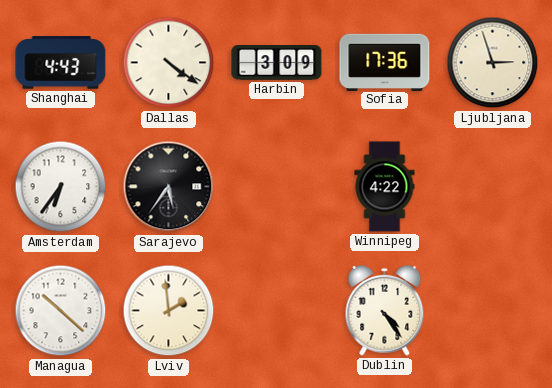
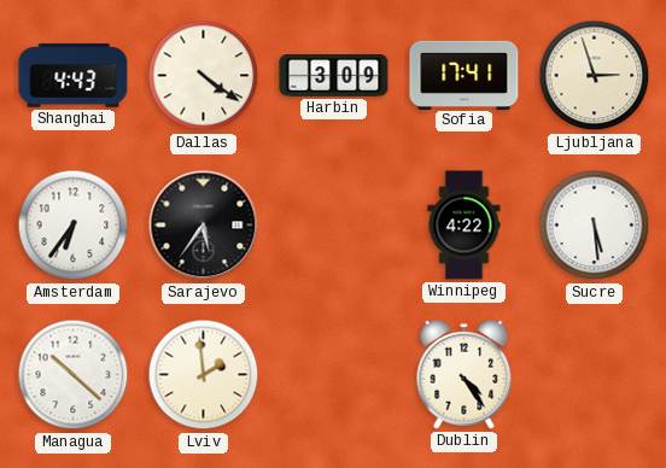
Sofia: 17:36 -> 17:41 (465, 75)
Sucre: none -> 5:29 (595, 226)
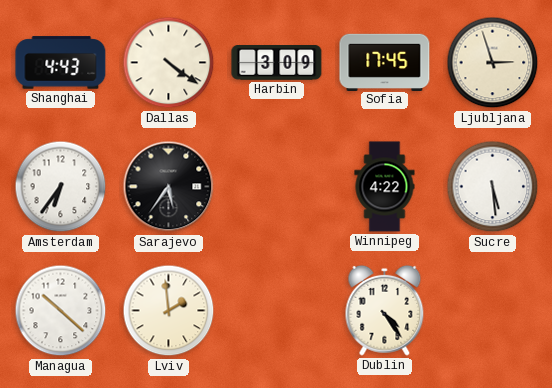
Sofia: 17:41 -> 17:45 (385, 62)
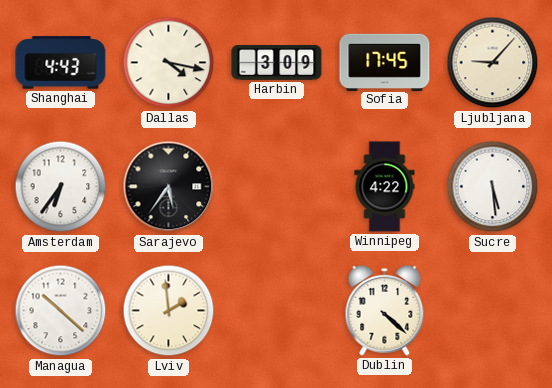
Dallas: 4:21 -> 4:17 (169, 63)
Ljubljana: 2:57 -> 9:07 (493, 63)
Dublin: 4:24 -> 4:22 (385, 310)
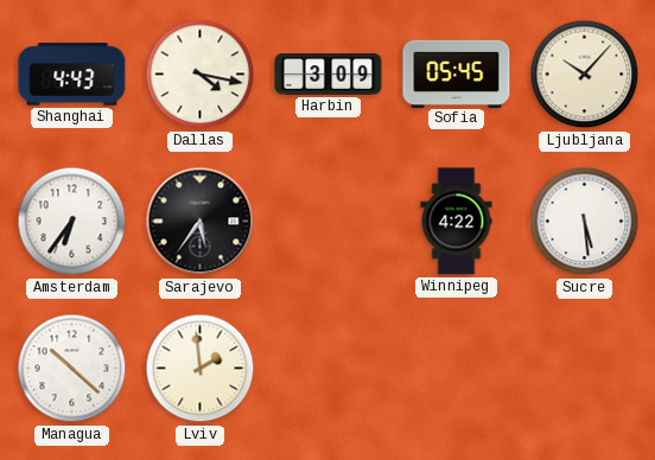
Sofia: 17:45 -> 05:45 (457, 74)
Ljubljana: 9:07 -> 10:07 (585, 75)
Dublin: 4:22 -> none (385, 310)
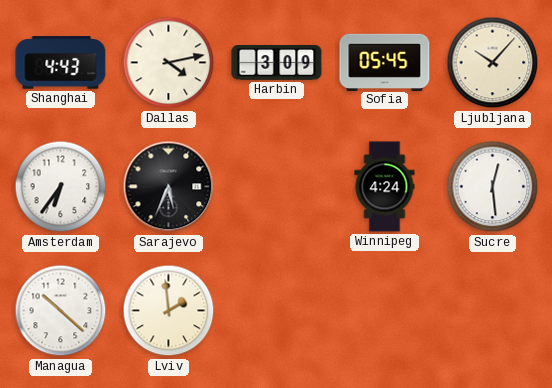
Dallas: 4:17 -> 4:13 (169, 63)
Sarajevo: 5:36 -> 5:34 (169, 187)
Winnipeg: 4:22 -> 4:24 (385, 187)
Sucre: 5:29 -> 12:29 (493, 187)
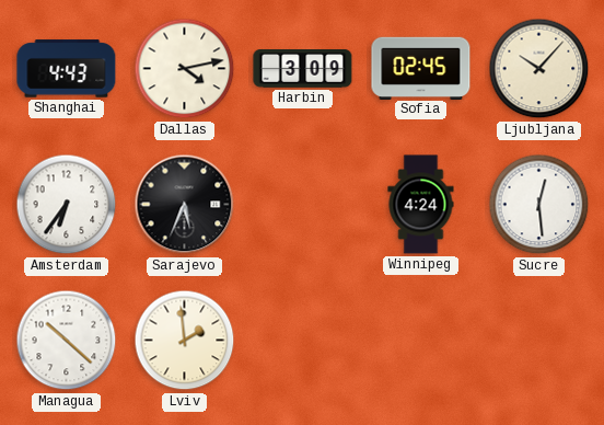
Sofia: 05:45 -> 02:45 (421, 68)
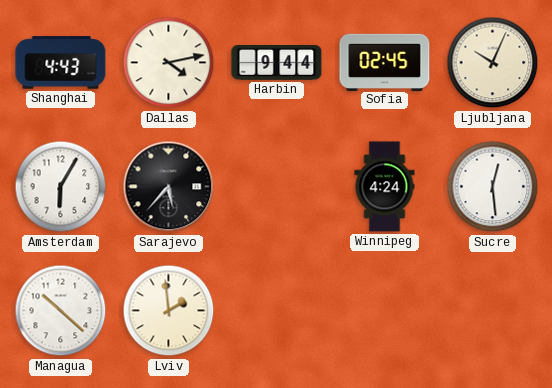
Harbin: 3:09 -> 9:44 (277, 63)
Ljubljana: 10:07 -> 10:04 (493, 63)
Amsterdam: 6:36 -> 6:05 (61, 187)
Sarajevo: 5:34 -> 5:37 (169, 187)
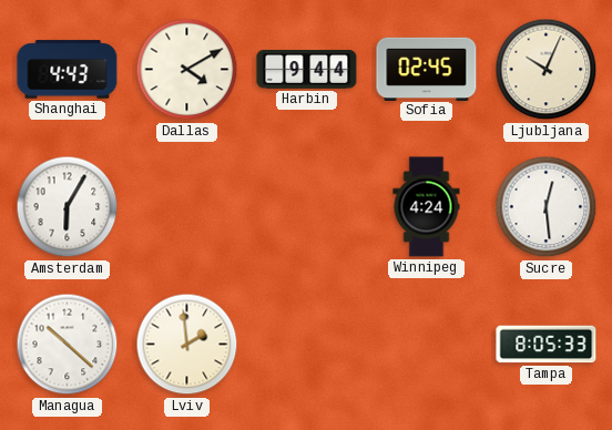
Dallas: 4:13 -> 4:10 (187, 70)
Sarajevo: 5:37 -> none (169, 187)
Tampa: none -> 8:05 (547, 345)
